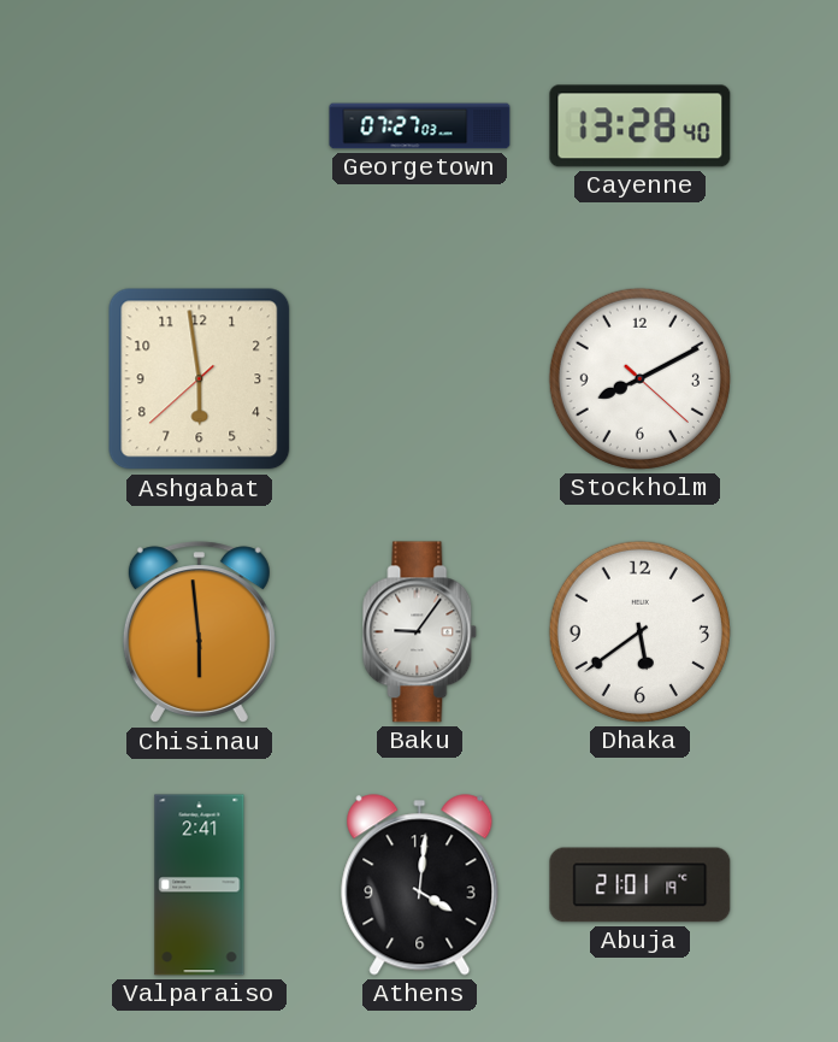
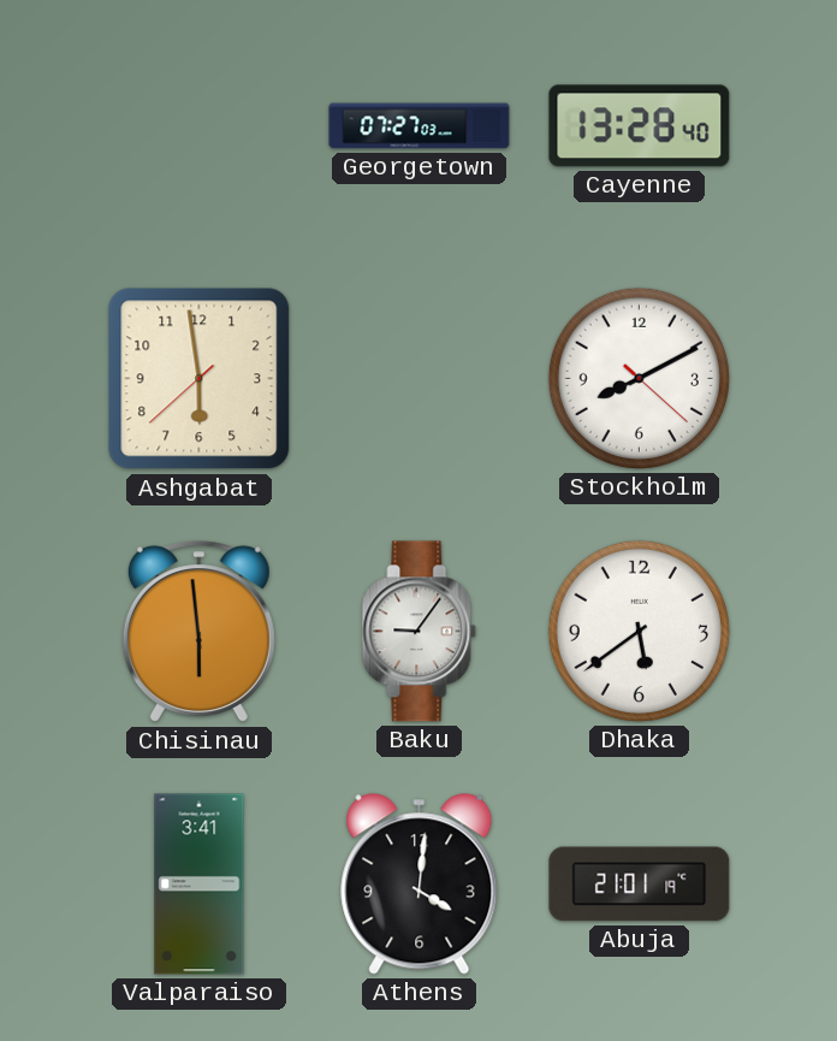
Valparaiso: 2:41 -> 3:41 (200, 885)
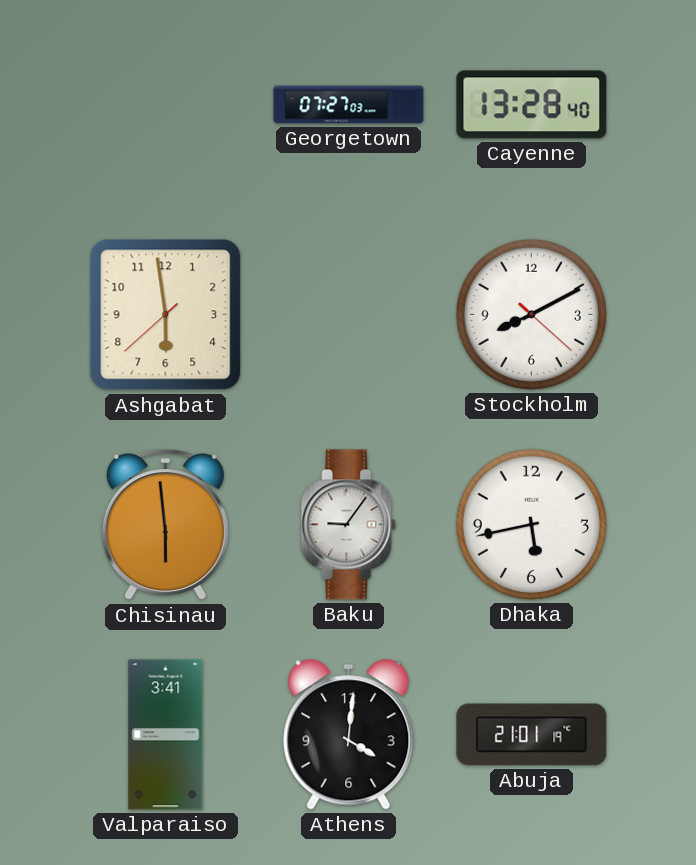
Dhaka: 5:39 -> 5:43 (531, 524)
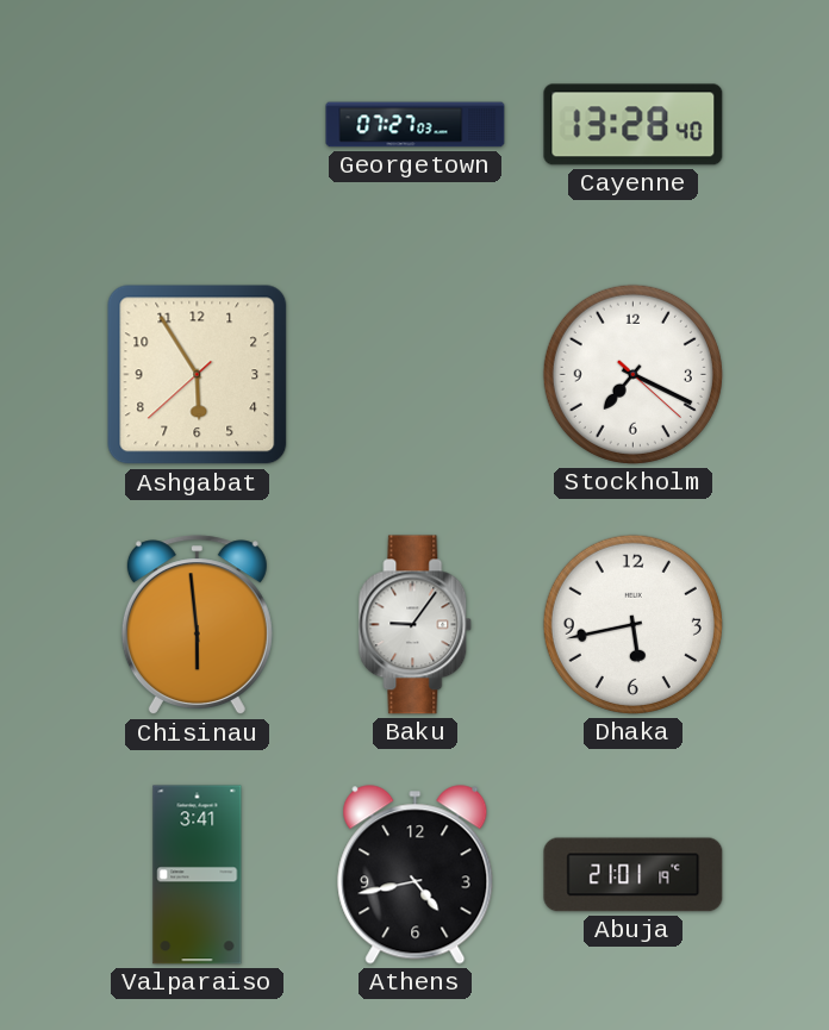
Ashgabat: 5:58 -> 5:54 (198, 375)
Stockholm: 8:10 -> 7:19 (632, 374)
Athens: 4:01 -> 4:43 (416, 875)
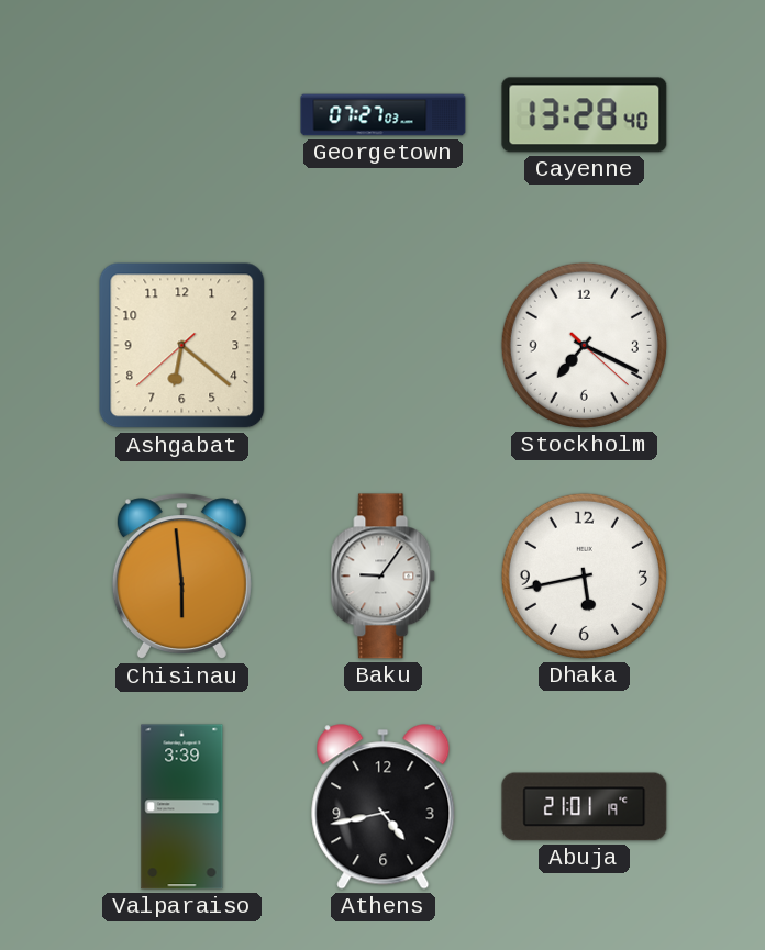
Ashgabat: 5:54 -> 6:21 (182, 346)
Valparaiso: 3:41 -> 3:39 (182, 807)
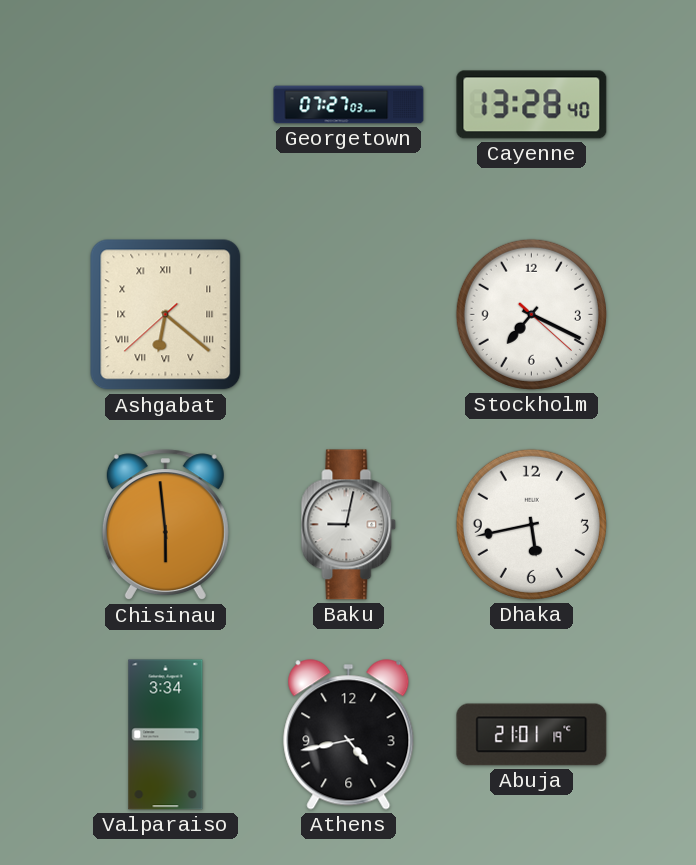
Ashgabat numerals: Arabic -> Roman (166, 315)
Baku: 9:06 -> 9:02 (349, 525)
Valparaiso: 3:39 -> 3:34 (166, 735)
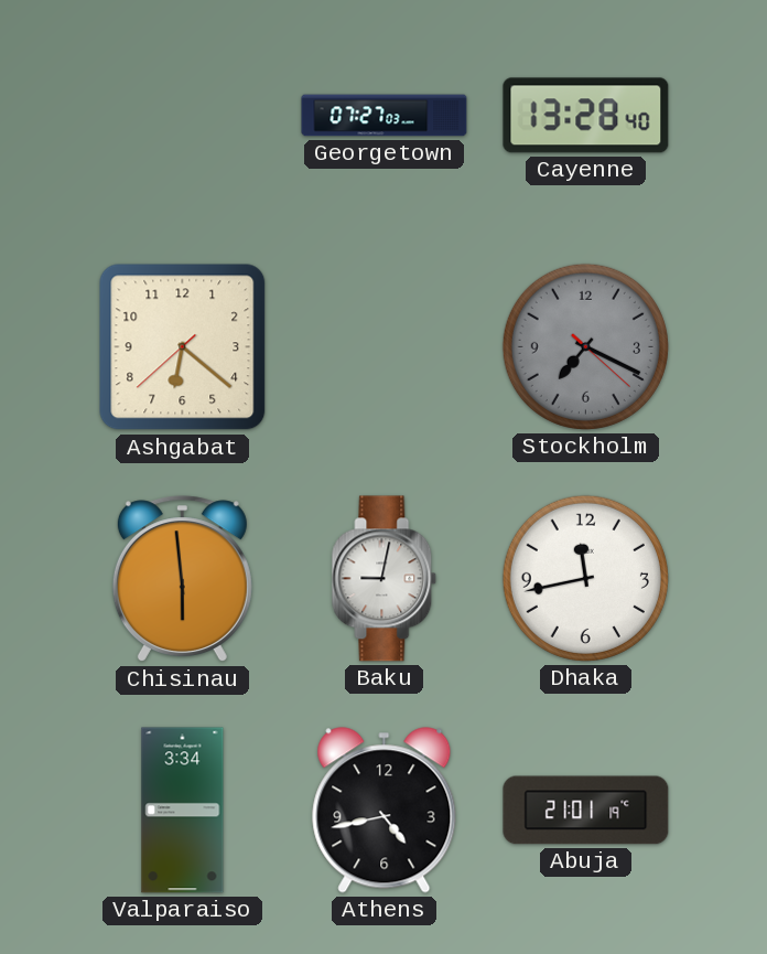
Ashgabat numerals: Roman -> Arabic (183, 347)
Stockholm dial: white -> grey (585, 346)
Dhaka: 5:43 -> 11:43 (585, 578)
